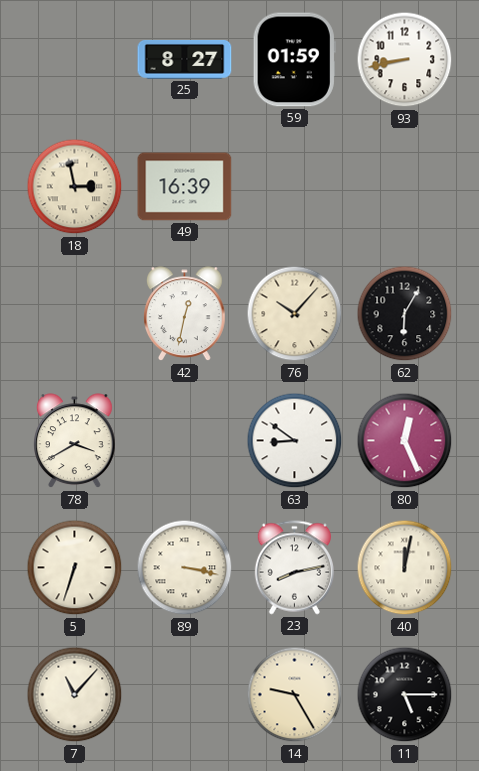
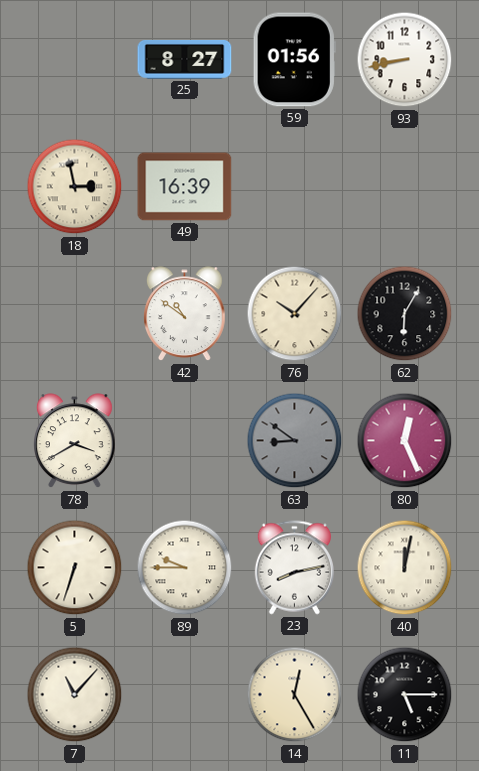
59: 01:59 -> 01:56 (294, 60)
42: 12:32 -> 10:51 (185, 314)
63 dial: white -> grey (295, 441)
89: 3:17 -> 9:45 (185, 568)
14: 9:25 -> 12:25 (295, 695)
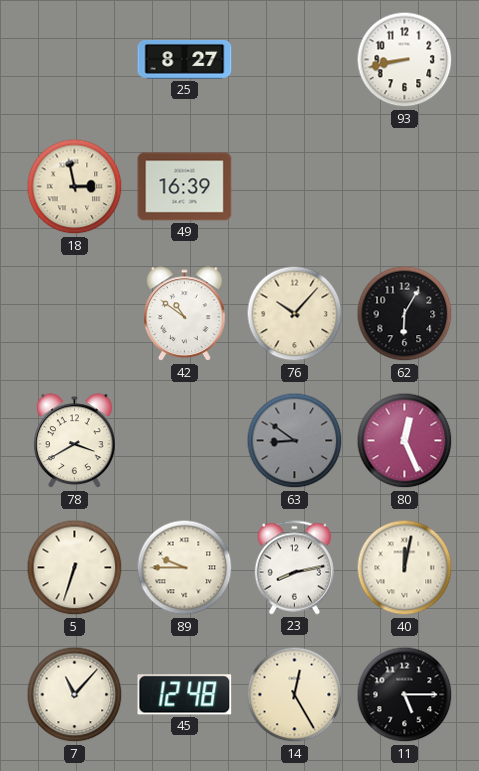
59: 01:56 -> none (294, 60)
45: none -> 12:48 (185, 695)
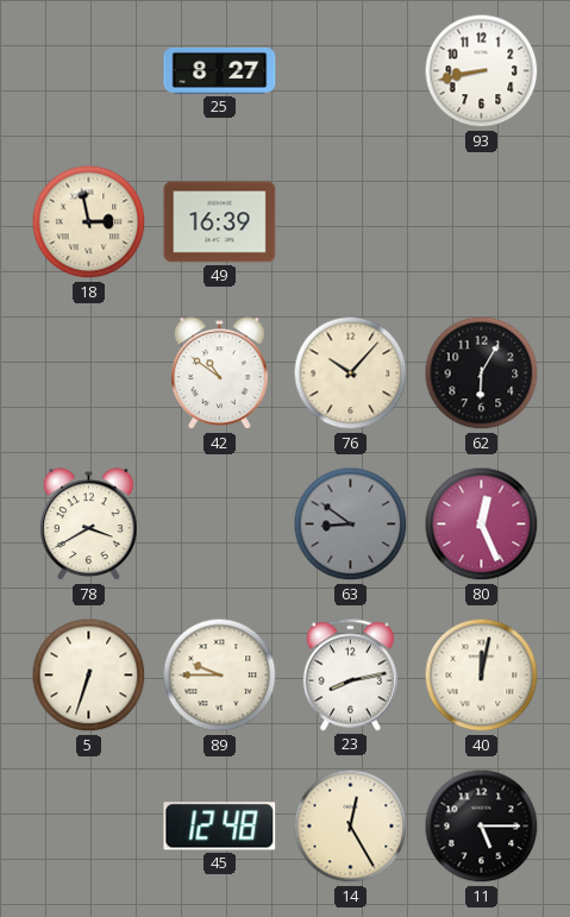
7: 11:07 -> none (75, 695)
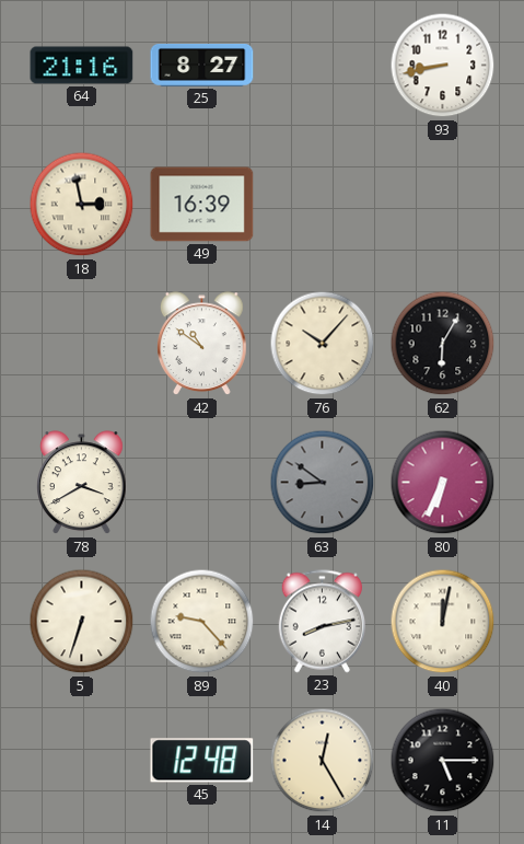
64: none -> 21:16 (82, 66)
80: 12:26 -> 6:34 (443, 483)
89: 9:45 -> 9:23 (202, 622)
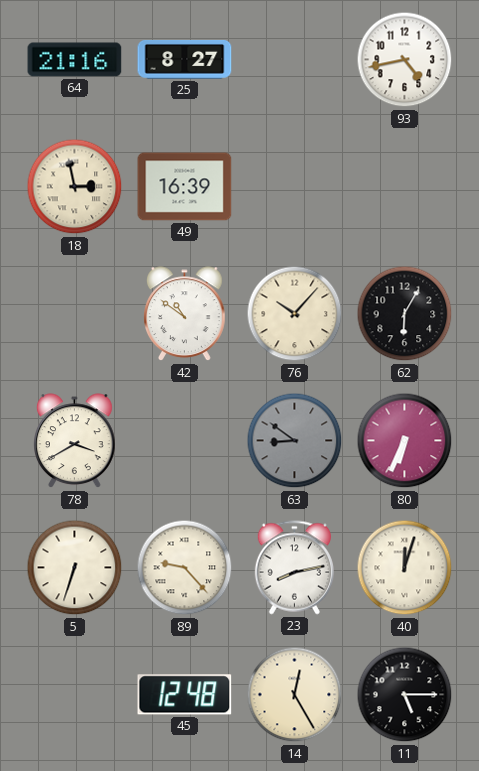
93: 8:43 -> 4:43 (405, 60)
40: 12:02 -> 12:03 (405, 568)
